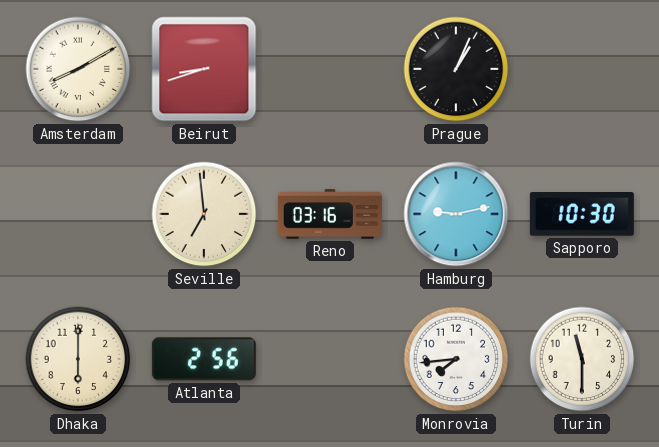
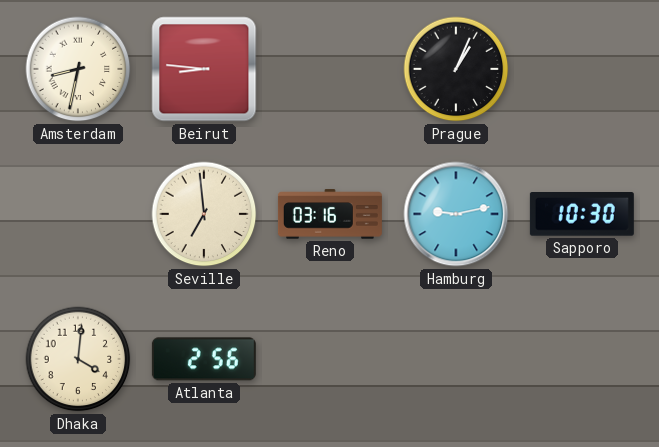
Amsterdam: 8:10 -> 8:32 (78, 69)
Beirut: 8:42 -> 8:46 (204, 69)
Dhaka: 6:00 -> 4:01 (78, 359)
Monrovia: 7:44 -> none (456, 359)
Turin: 11:30 -> none (582, 359)
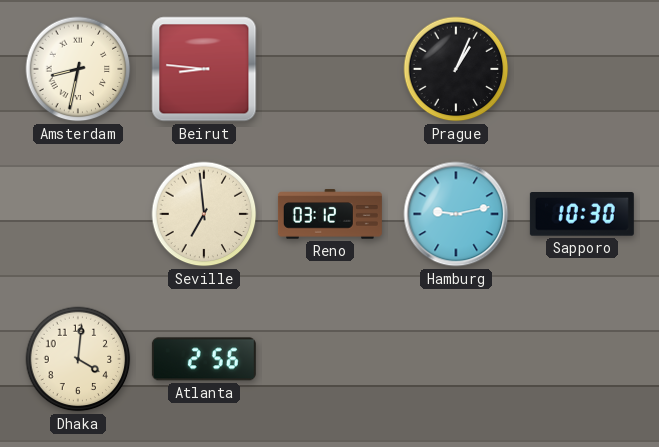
Reno: 03:16 -> 03:12 (330, 214)
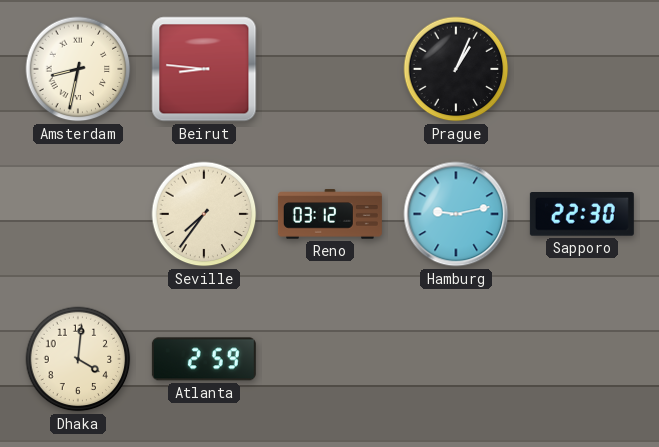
Seville: 6:59 -> 7:36 (204, 214)
Sapporo: 10:30 -> 22:30 (582, 214)
Atlanta: 2:56 -> 2:59 (204, 359)
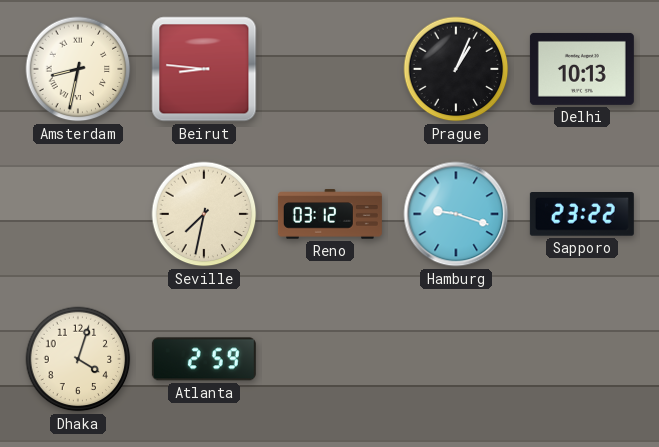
Delhi: none -> 10:13 (582, 69)
Seville: 7:36 -> 7:32 (204, 214)
Hamburg: 9:13 -> 9:18 (456, 214)
Sapporo: 22:30 -> 23:22 (582, 214)
Dhaka: 4:01 -> 4:03 (78, 359)
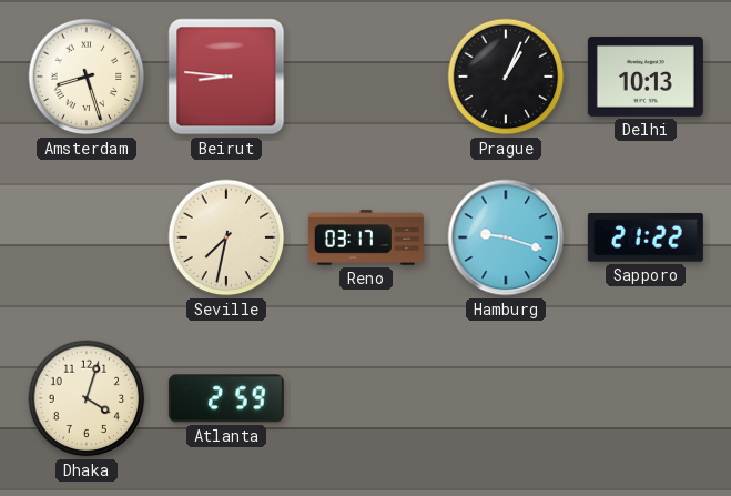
Amsterdam: 8:32 -> 8:27 (87, 77)
Reno: 03:12 -> 03:17 (366, 237)
Sapporo: 23:22 -> 21:22 (646, 237)
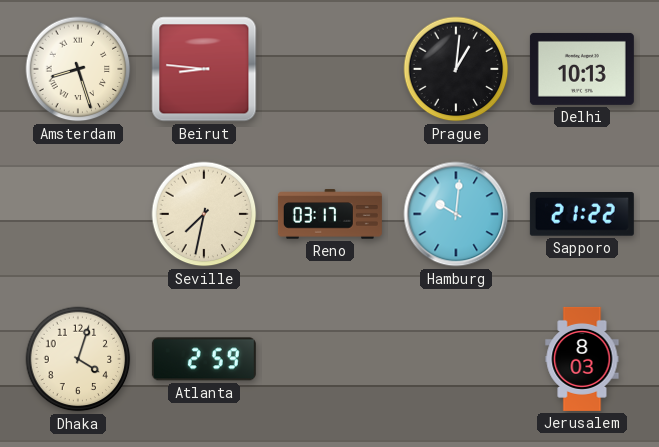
Prague: 1:04 -> 1:01 (456, 69)
Hamburg: 9:18 -> 10:01 (456, 214)
Jerusalem: none -> 8:03 (582, 359)
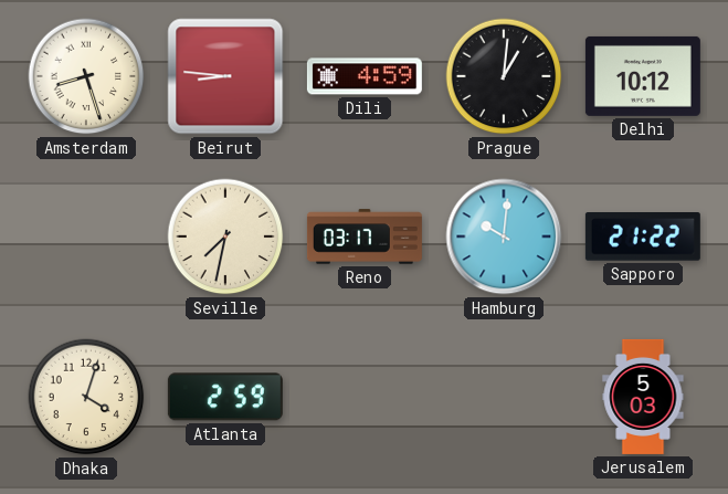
Dili: none -> 4:59 (365, 76)
Delhi: 10:13 -> 10:12 (643, 76)
Jerusalem: 8:03 -> 5:03 (643, 397)
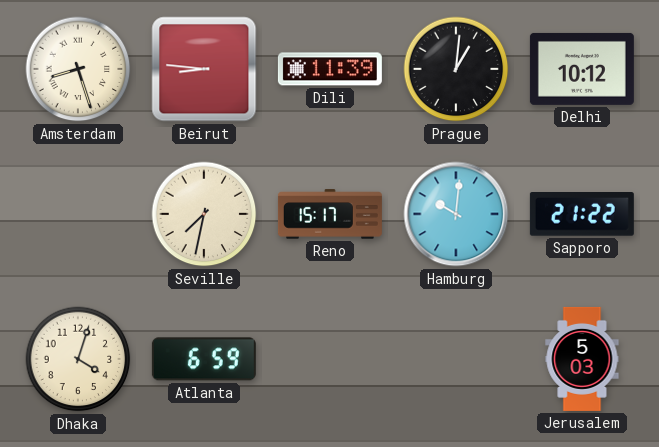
Dili: 4:59 -> 11:39 (330, 69)
Reno: 03:17 -> 15:17 (330, 214)
Atlanta: 2:59 -> 6:59 (204, 359)
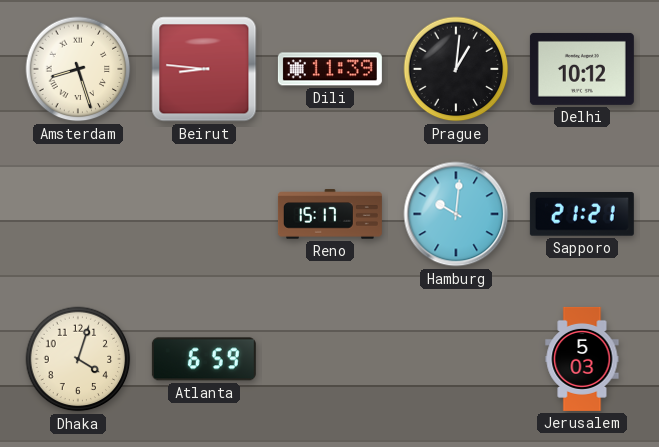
Seville: 7:32 -> none (204, 214)
Sapporo: 21:22 -> 21:21 (582, 214)
